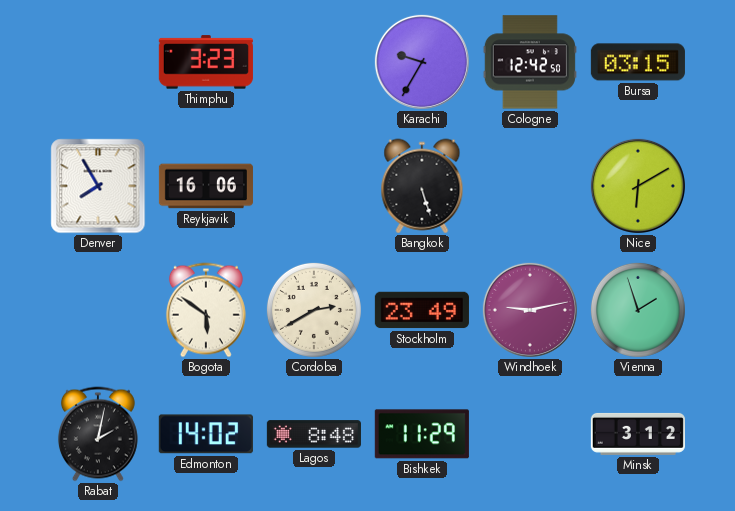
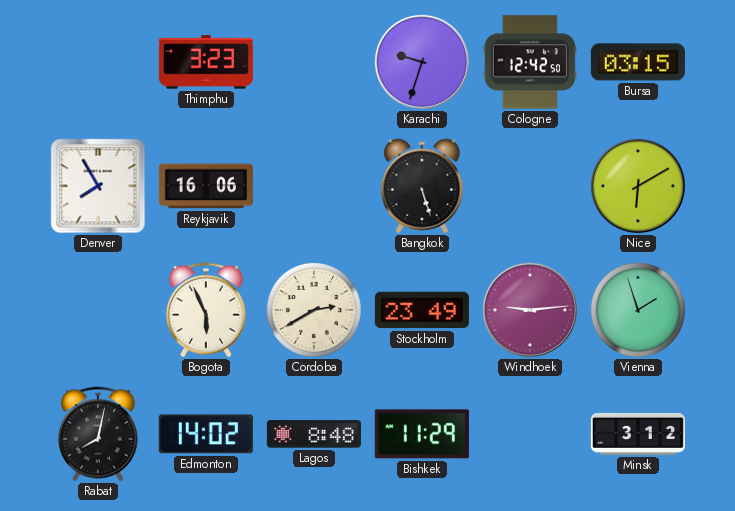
Karachi: 9:35 -> 9:33 (422, 62)
Bogota: 5:51 -> 5:56 (206, 310)
Windhoek: 9:13 -> 9:14 (530, 310)
Rabat: 2:02 -> 8:02 (98, 434)
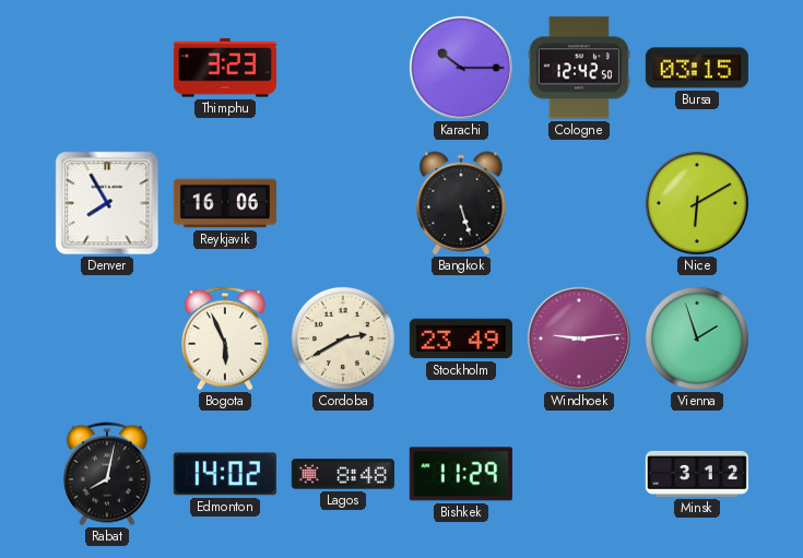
Karachi: 9:33 -> 10:15 (461, 68)
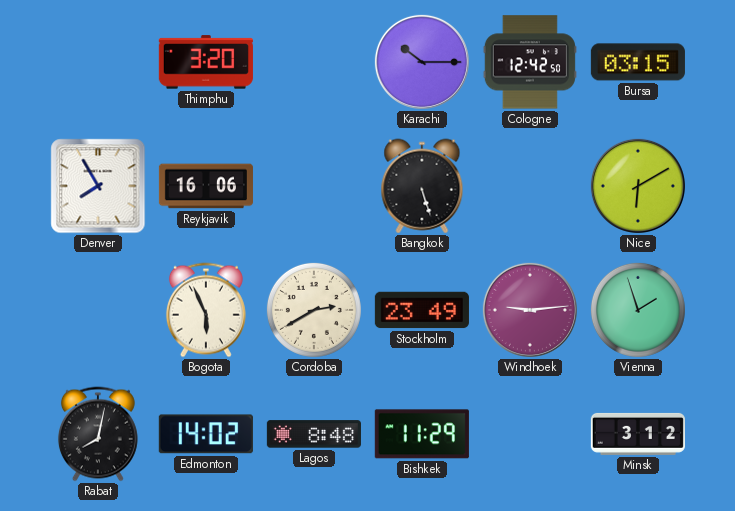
Thimphu: 3:23 -> 3:20 (206, 62)
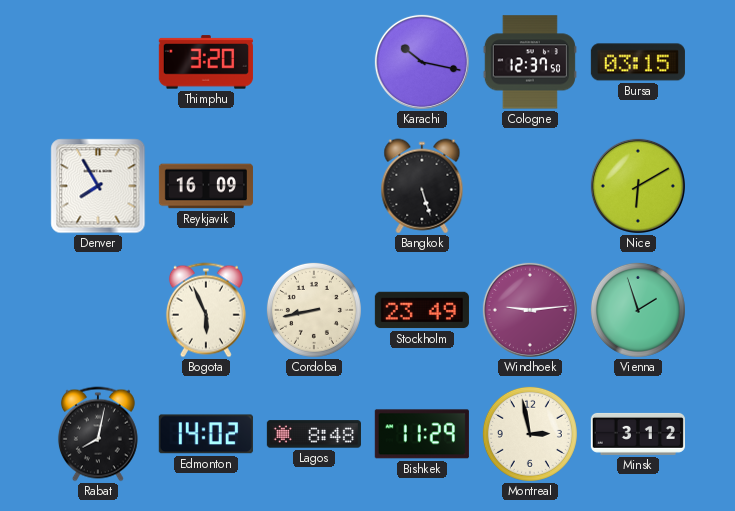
Karachi: 10:15 -> 10:17 (422, 62)
Cologne: 12:42 -> 12:37 (530, 62)
Reykjavik: 16:06 -> 16:09 (206, 186)
Cordoba: 2:40 -> 8:43 (314, 310)
Montreal: none -> 2:58 (530, 434)
